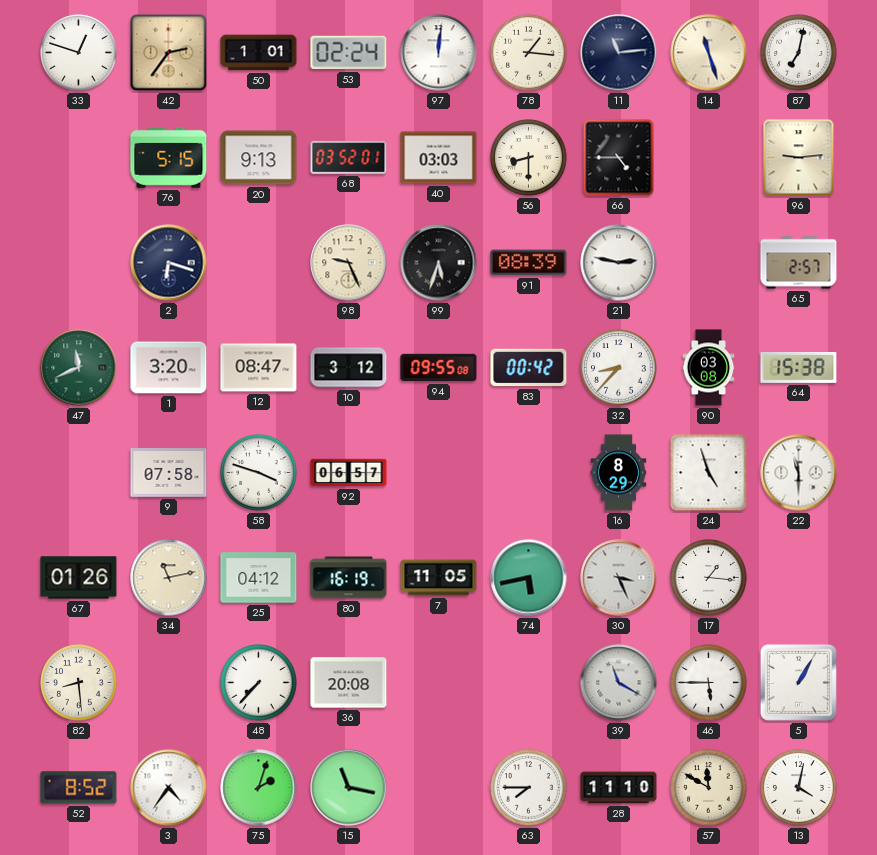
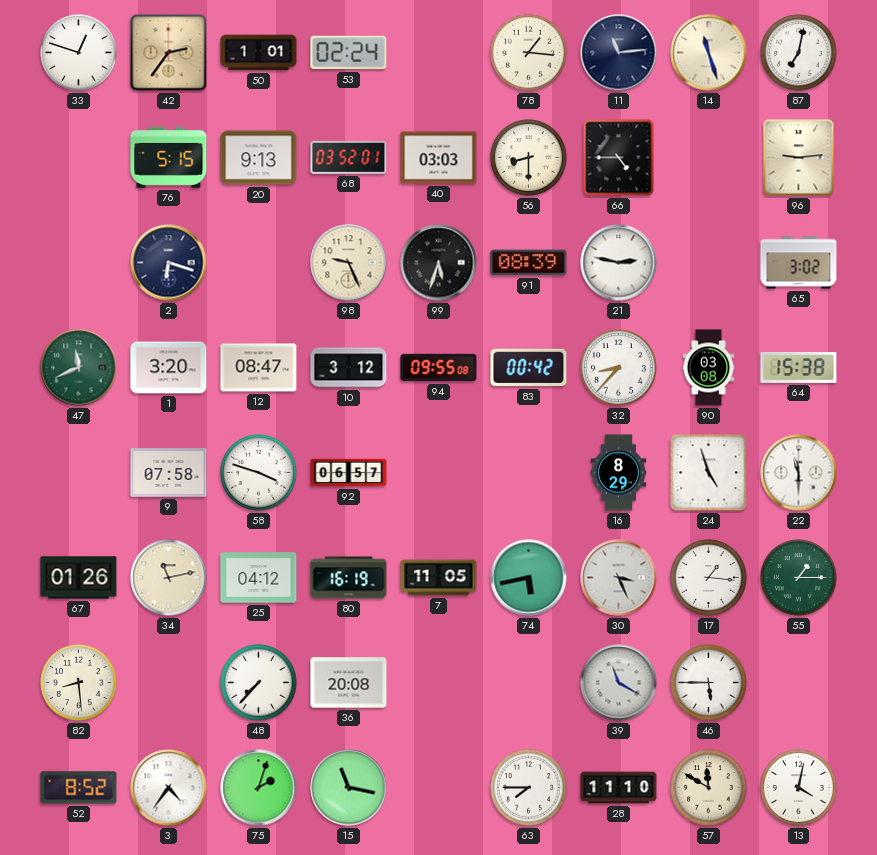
97: 12:01 -> none (439, 53)
65: 2:57 -> 3:02 (799, 263)
55: none -> 1:15 (799, 578)
5: 1:05 -> none (798, 682)
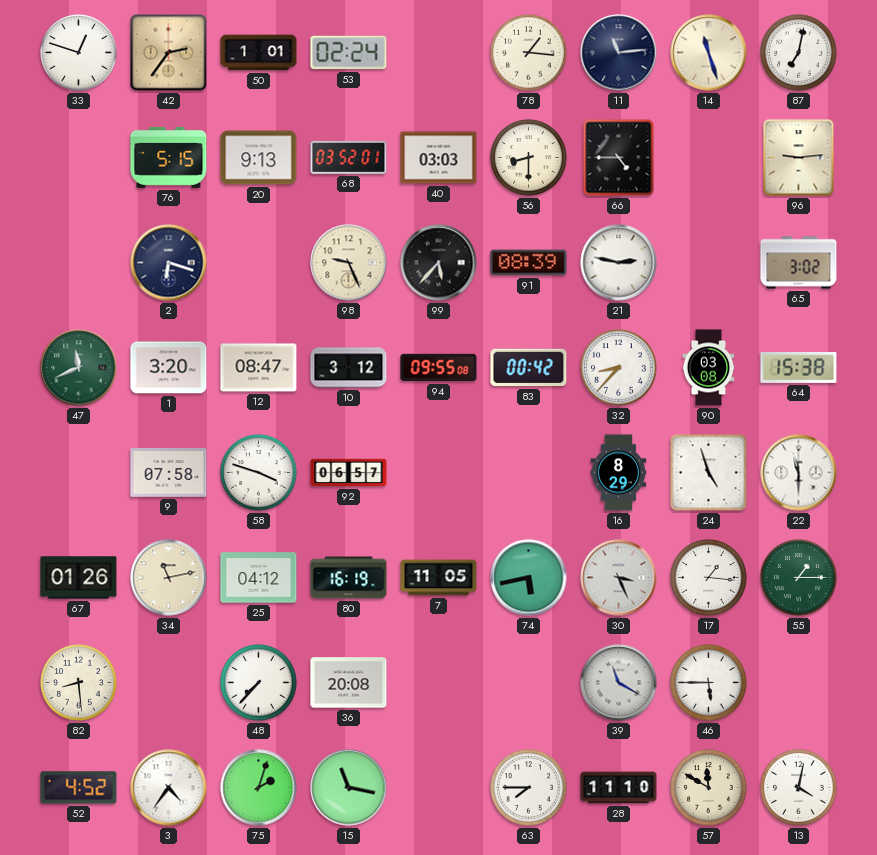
99: 5:33 -> 5:37 (439, 263)
52: 8:52 -> 4:52 (79, 788)
